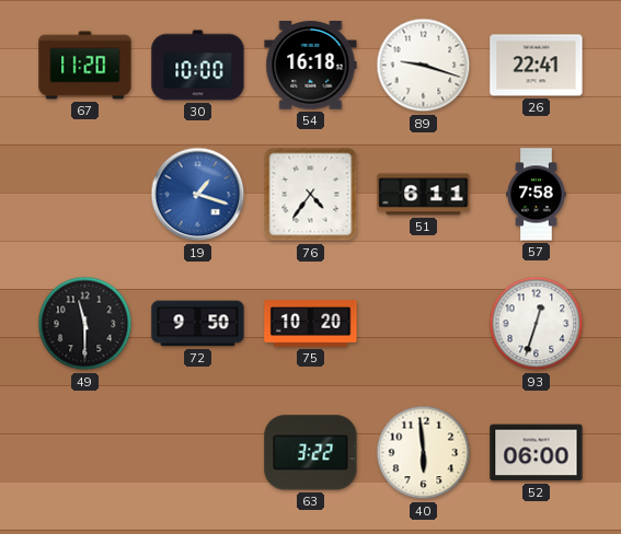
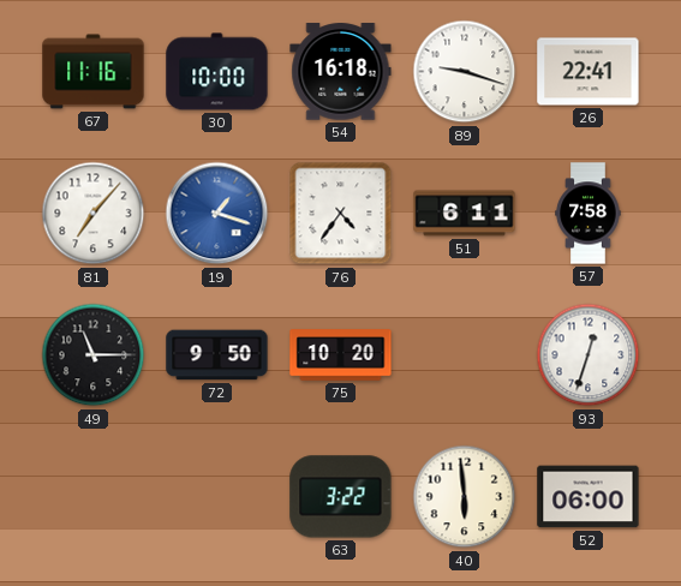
67: 11:20 -> 11:16 (94, 72)
81: none -> 7:07 (94, 214)
49: 11:30 -> 11:15 (94, 355)
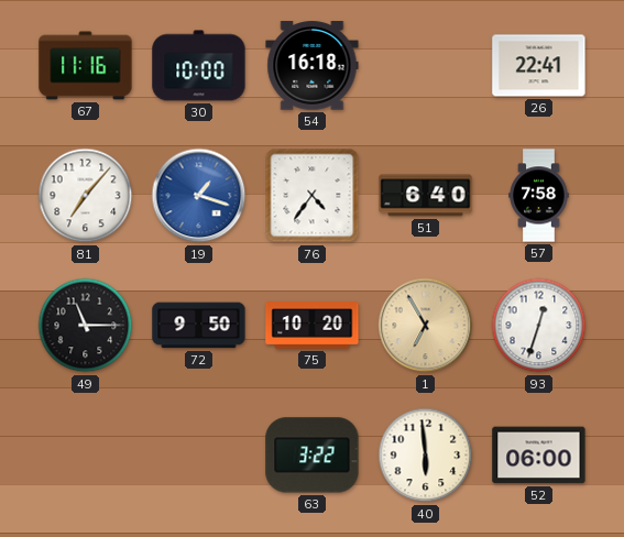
89: 9:18 -> none (465, 72)
51: 6:11 -> 6:40 (426, 196)
1: none -> 6:55 (426, 326)
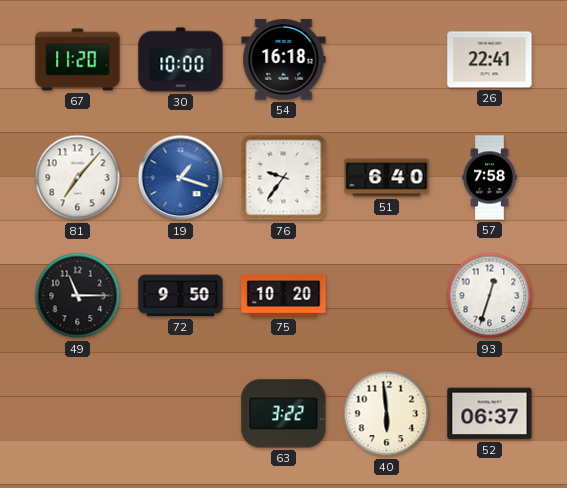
67: 11:16 -> 11:20 (78, 60)
76: 4:36 -> 9:36 (284, 178)
1: 6:55 -> none (426, 326)
52: 06:00 -> 06:37 (490, 414)
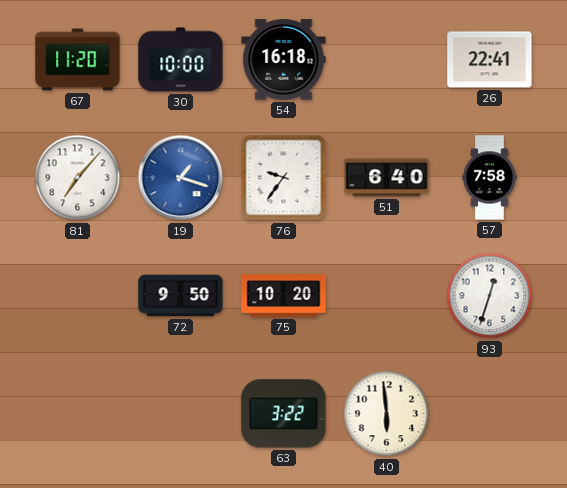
49: 11:15 -> none (78, 296)
52: 06:37 -> none (490, 414)
